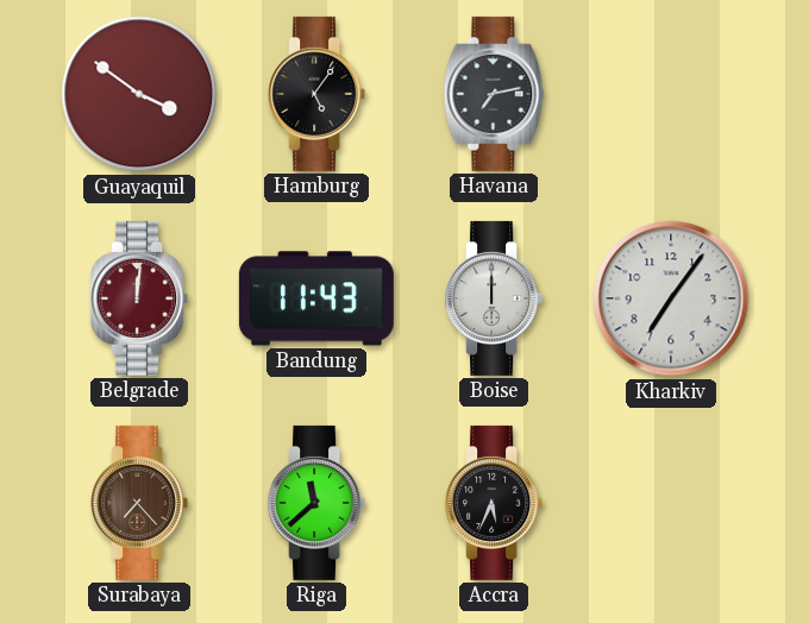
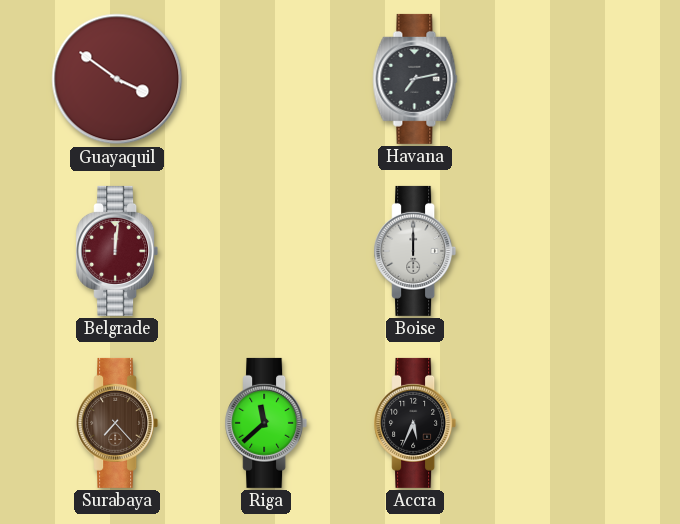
Hamburg: 5:06 -> none (316, 94)
Bandung: 11:43 -> none (316, 298)
Kharkiv: 7:06 -> none (671, 298)
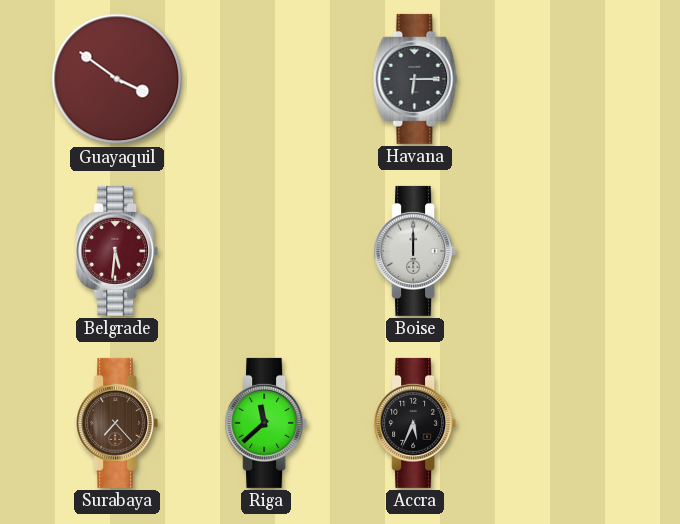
Havana: 7:13 -> 6:15 (415, 79)
Belgrade: 12:01 -> 5:31 (117, 251)
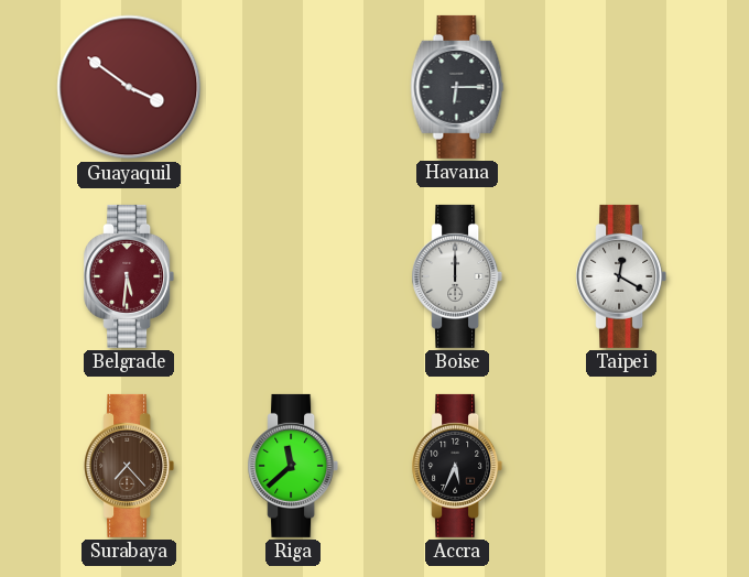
Taipei: none -> 12:20 (621, 276)
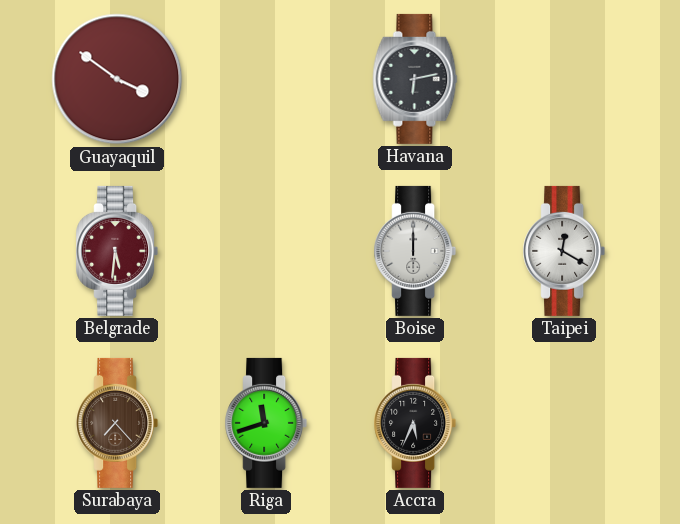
Havana: 6:15 -> 6:13 (415, 79)
Riga: 11:38 -> 11:42 (266, 423)
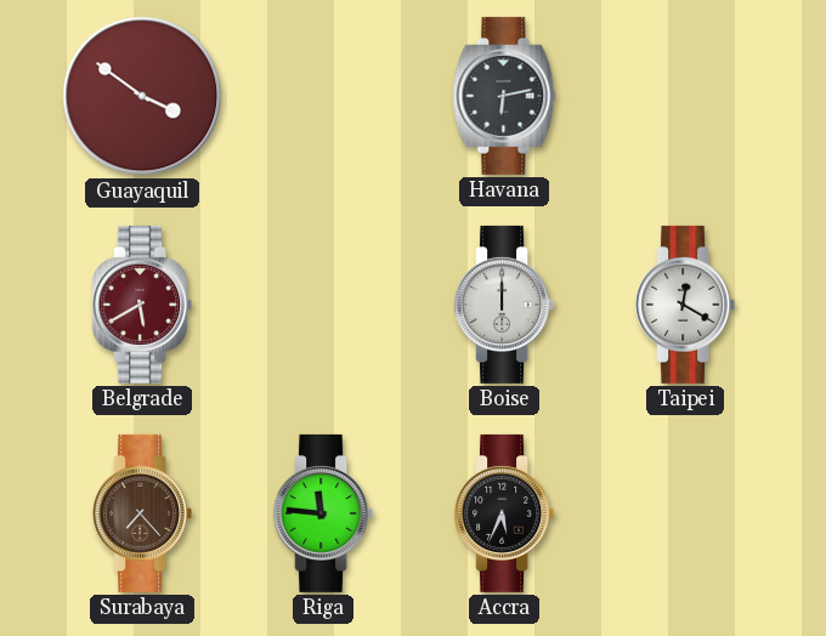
Belgrade: 5:31 -> 5:40 (142, 305)
Riga: 11:42 -> 11:46 (323, 513)
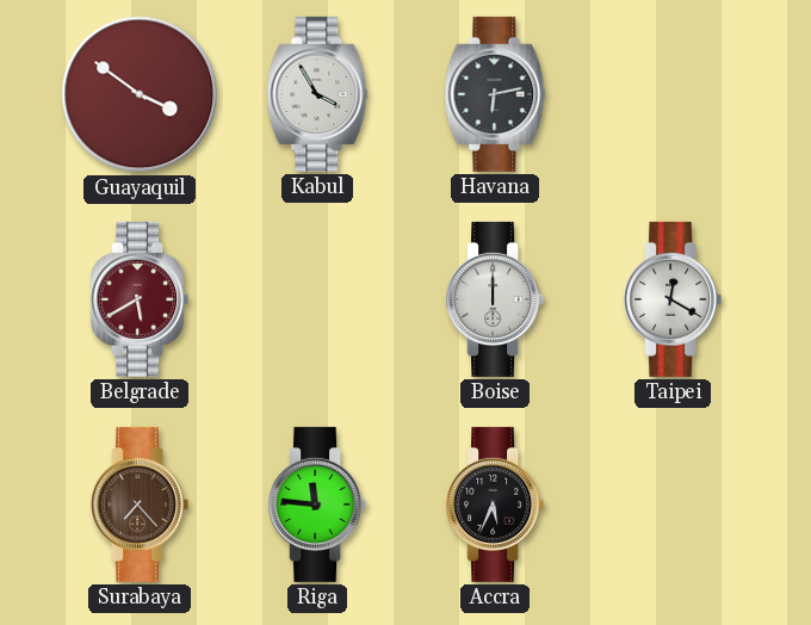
Kabul: none -> 3:55 (317, 94)
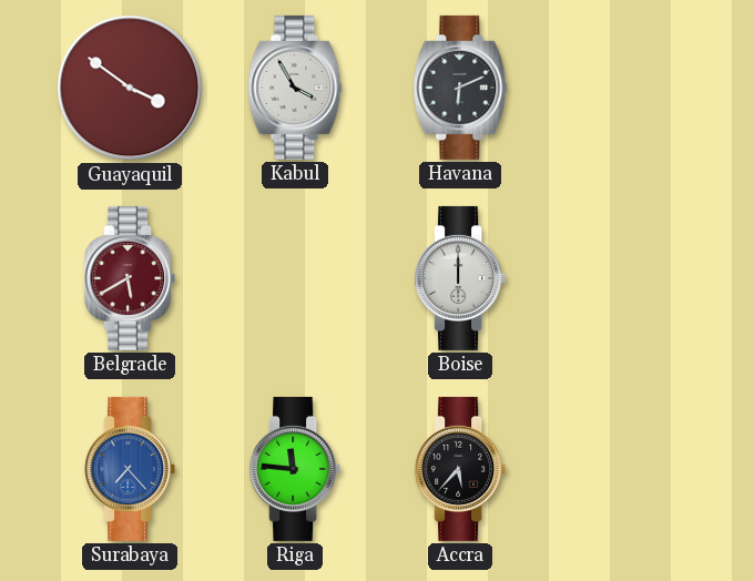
Havana: 6:13 -> 6:11 (460, 88)
Taipei: 12:20 -> none (673, 299)
Surabaya dial: brown -> blue (130, 469)
Accra: 5:34 -> 5:37 (460, 469)
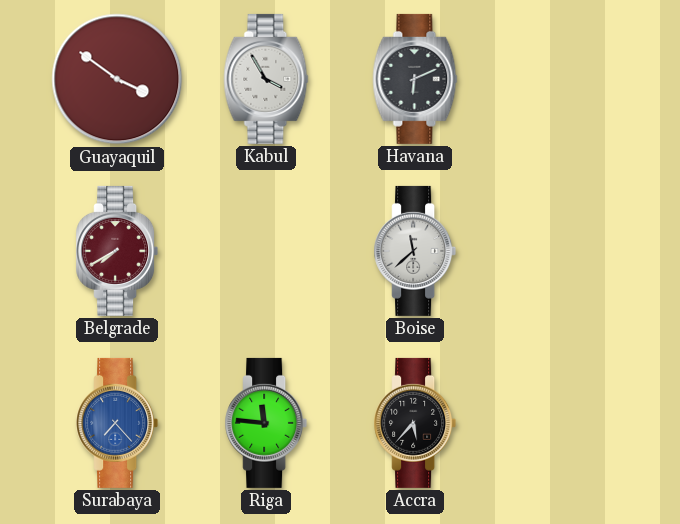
Belgrade: 5:40 -> 7:40 (117, 251)
Boise: 12:00 -> 11:38 (415, 251)
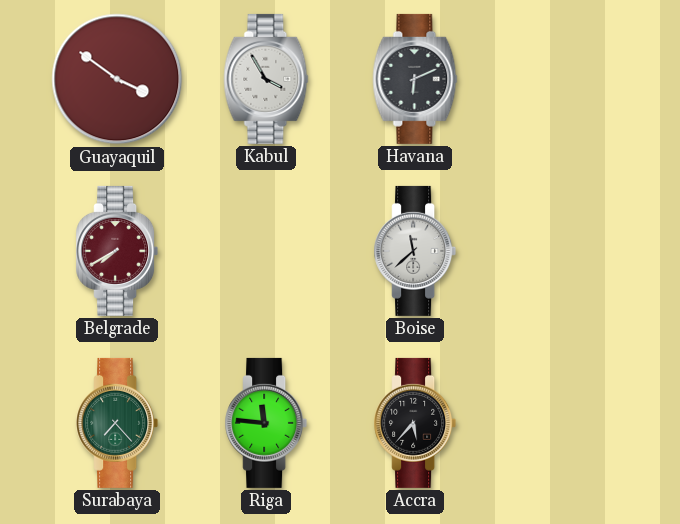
Surabaya dial: blue -> green (117, 423)
